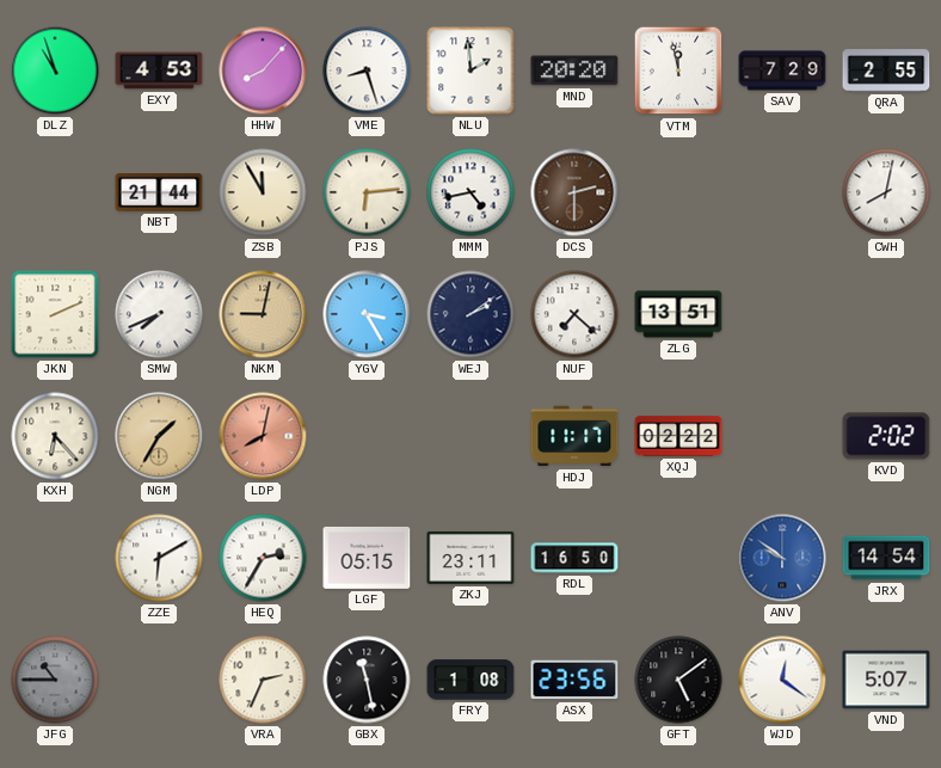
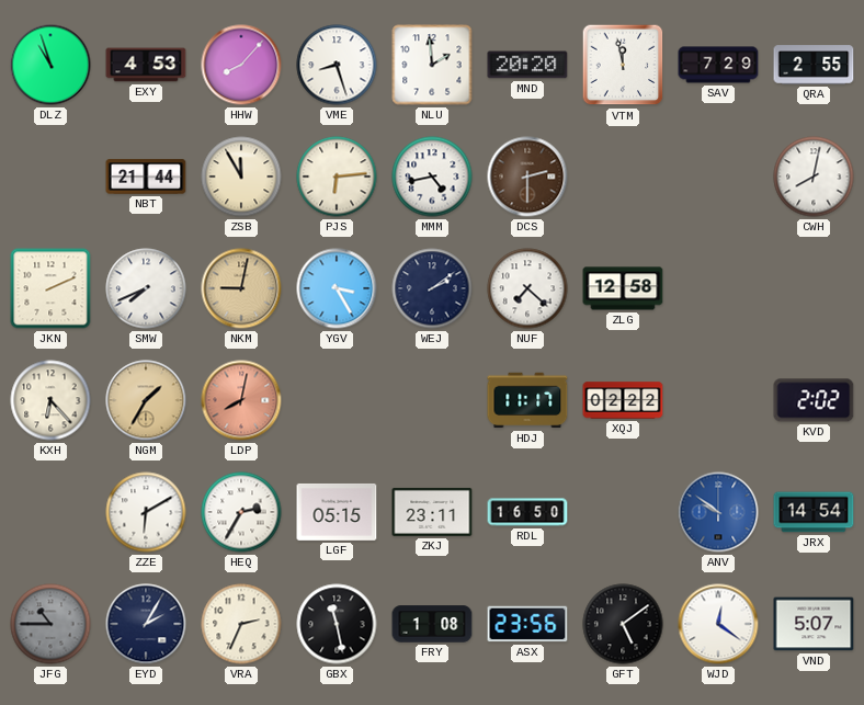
ZLG: 13:51 -> 12:58 (623, 288)
EYD: none -> 2:05 (146, 624)
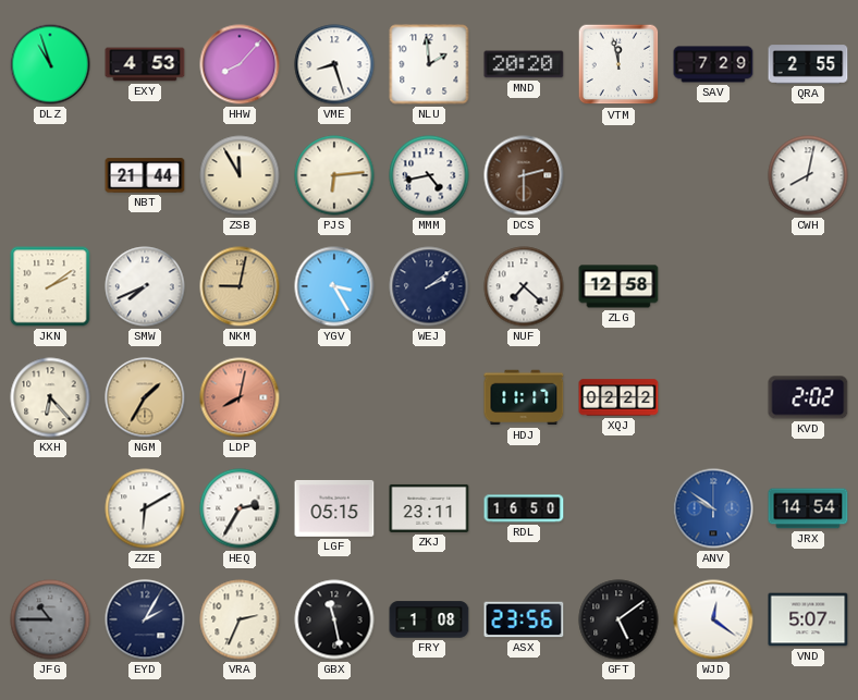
JKN: 2:11 -> 2:09 (50, 286)
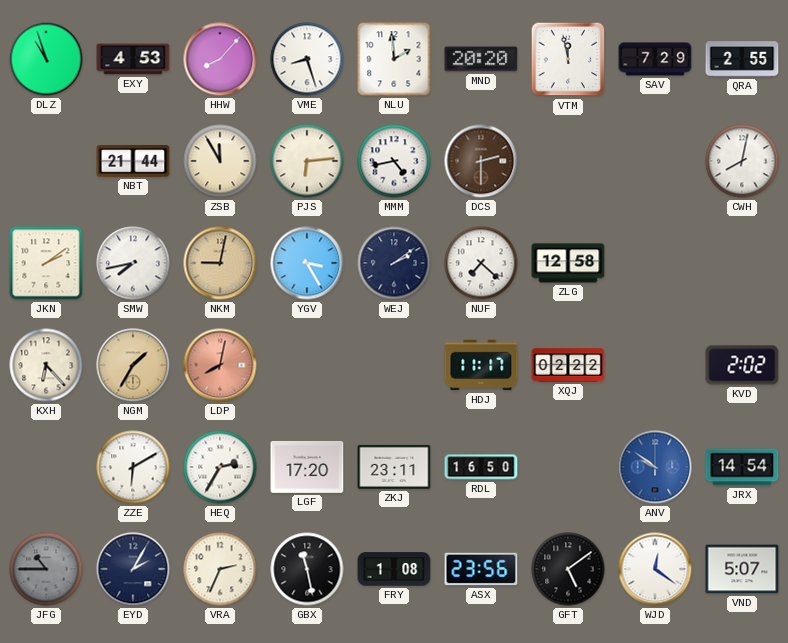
SMW: 7:41 -> 7:43 (133, 263)
LGF: 05:15 -> 17:20 (307, 467)
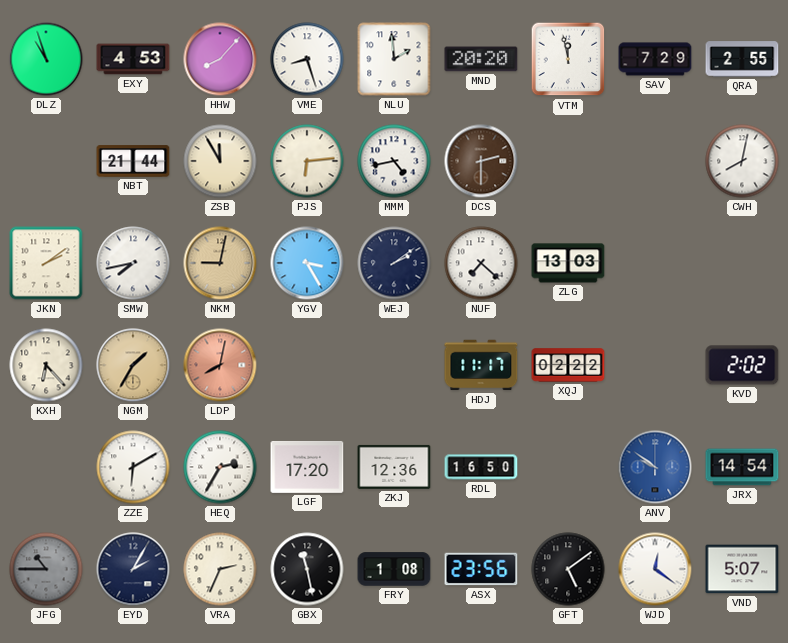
ZLG: 12:58 -> 13:03 (568, 263)
ZKJ: 23:11 -> 12:36 (394, 467)
